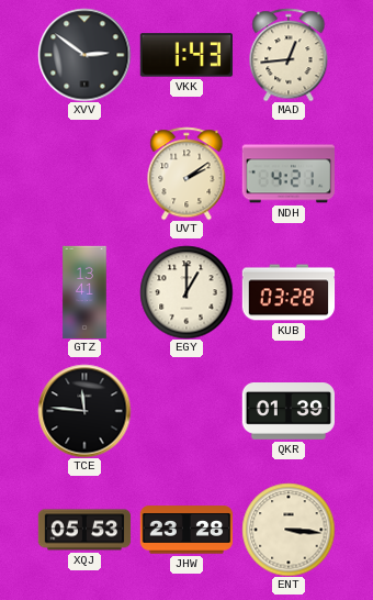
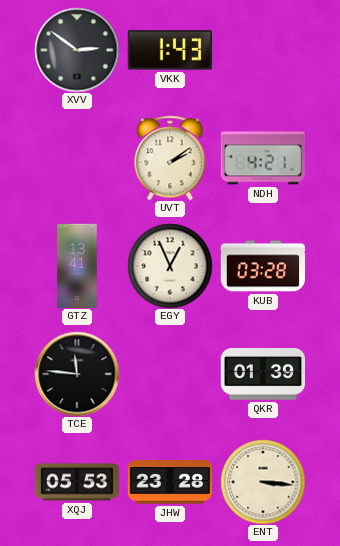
MAD: 12:44 -> none (289, 55)
EGY: 1:00 -> 12:56 (170, 266)
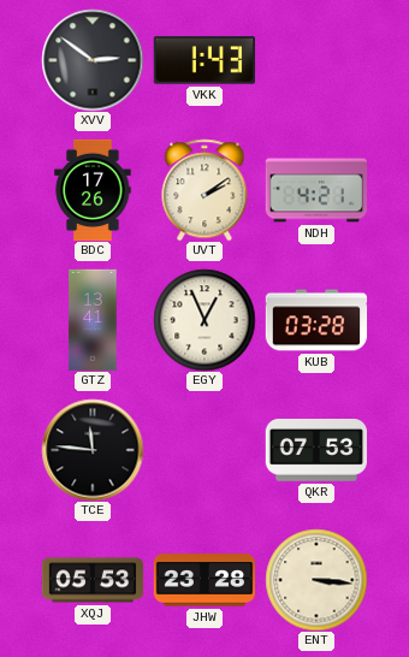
BDC: none -> 17:26 (93, 190)
QKR: 01:39 -> 07:53 (315, 450)
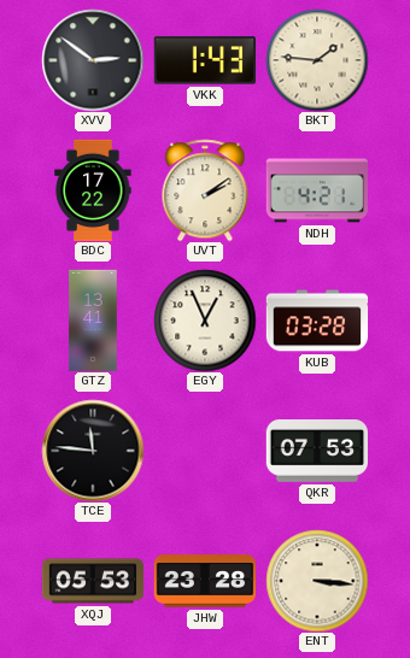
BKT: none -> 1:46 (317, 60)
BDC: 17:26 -> 17:22 (93, 190)
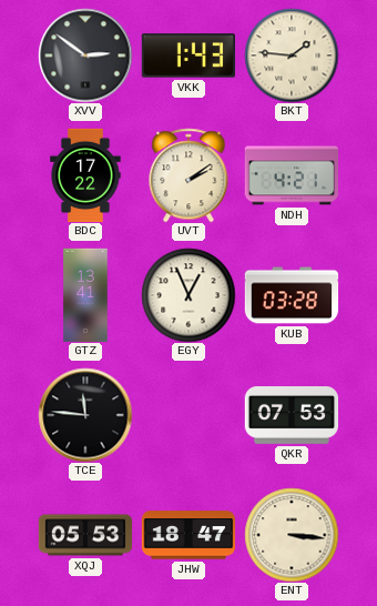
JHW: 23:28 -> 18:47 (188, 535)
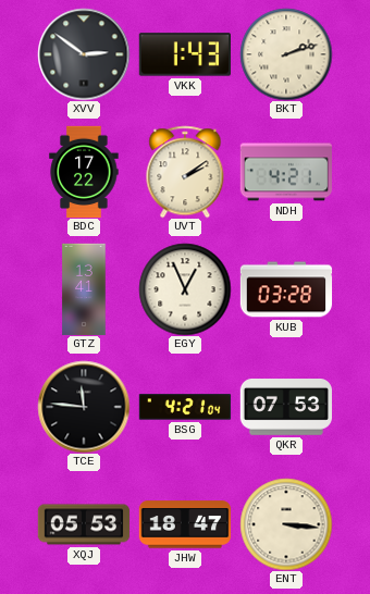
BKT: 1:46 -> 2:12 (286, 54)
BSG: none -> 4:21 (185, 407)
